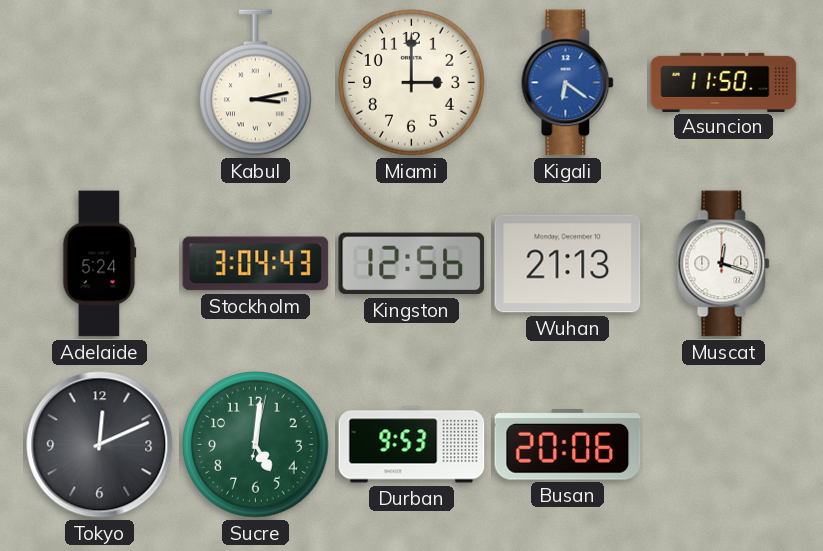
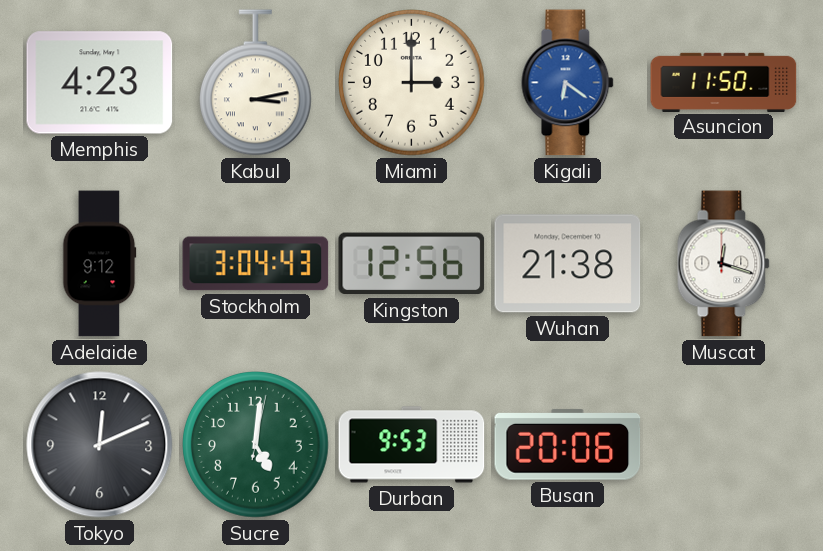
Memphis: none -> 4:23 (100, 83)
Adelaide: 5:24 -> 9:12 (100, 264)
Wuhan: 21:13 -> 21:38 (568, 264)
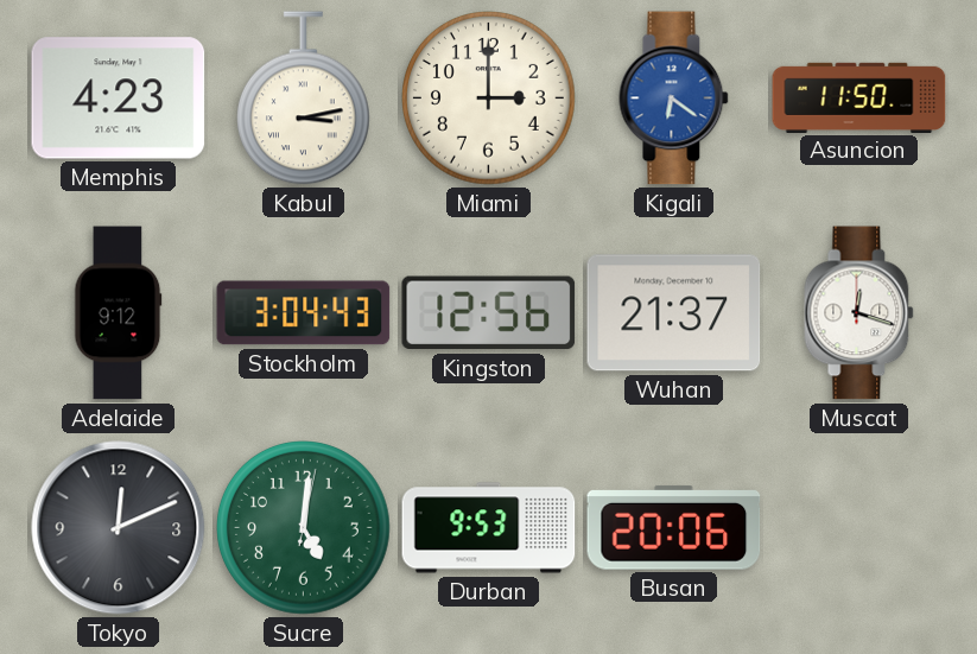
Wuhan: 21:38 -> 21:37 (674, 313)
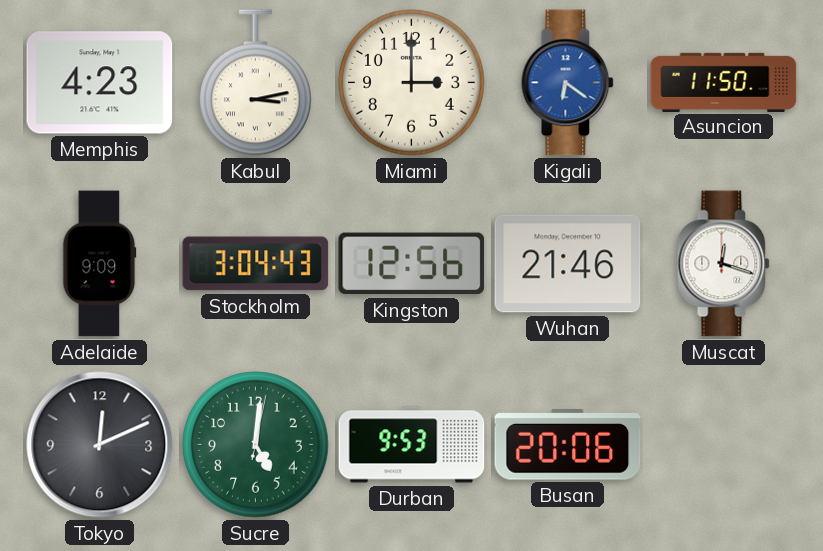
Adelaide: 9:12 -> 9:09 (100, 264)
Wuhan: 21:37 -> 21:46 (568, 264)
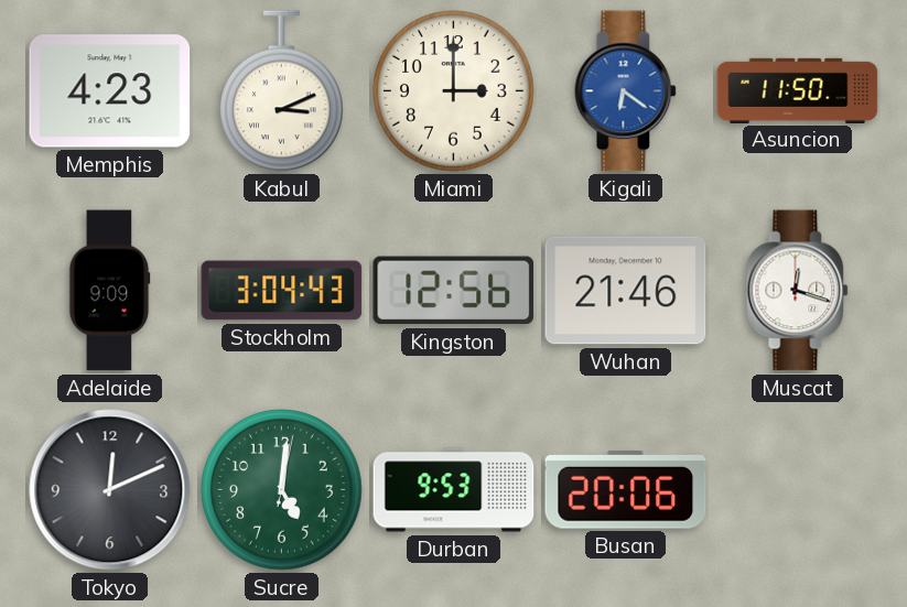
Kabul: 3:13 -> 3:11 (281, 91)
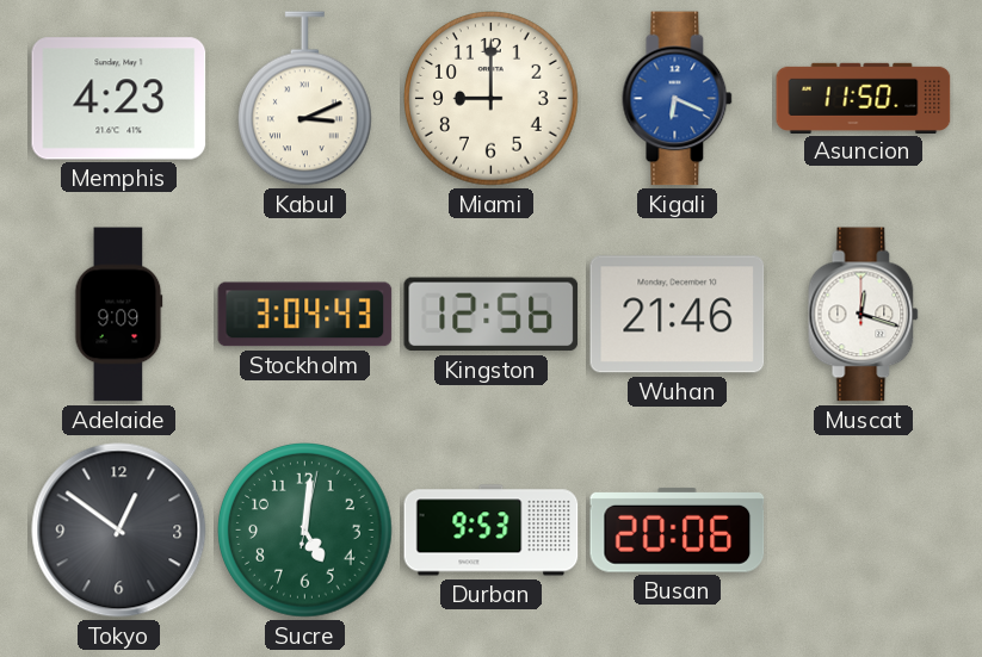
Miami: 3:00 -> 9:00 (492, 99)
Kigali: 6:21 -> 6:19 (678, 99)
Tokyo: 12:11 -> 12:51 (119, 531)
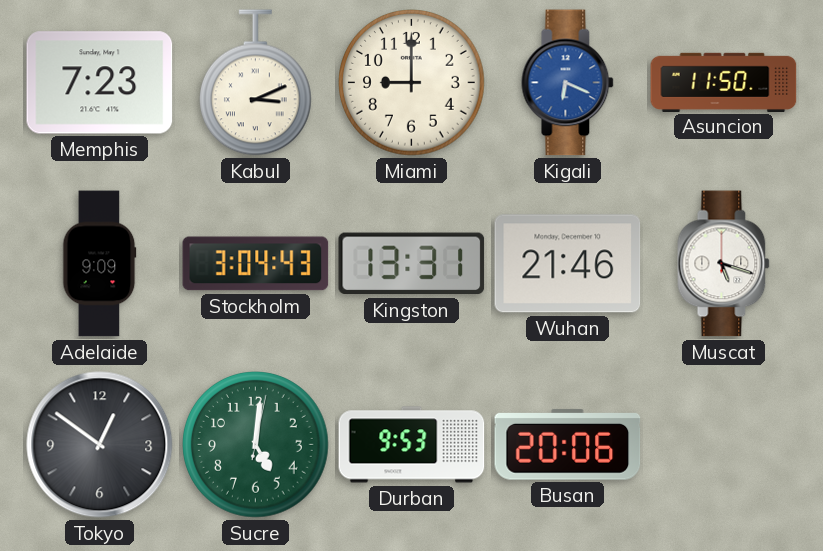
Memphis: 4:23 -> 7:23 (100, 83)
Kingston: 12:56 -> 13:31 (412, 264)
Muscat: 12:18 -> 5:18 (724, 264)
